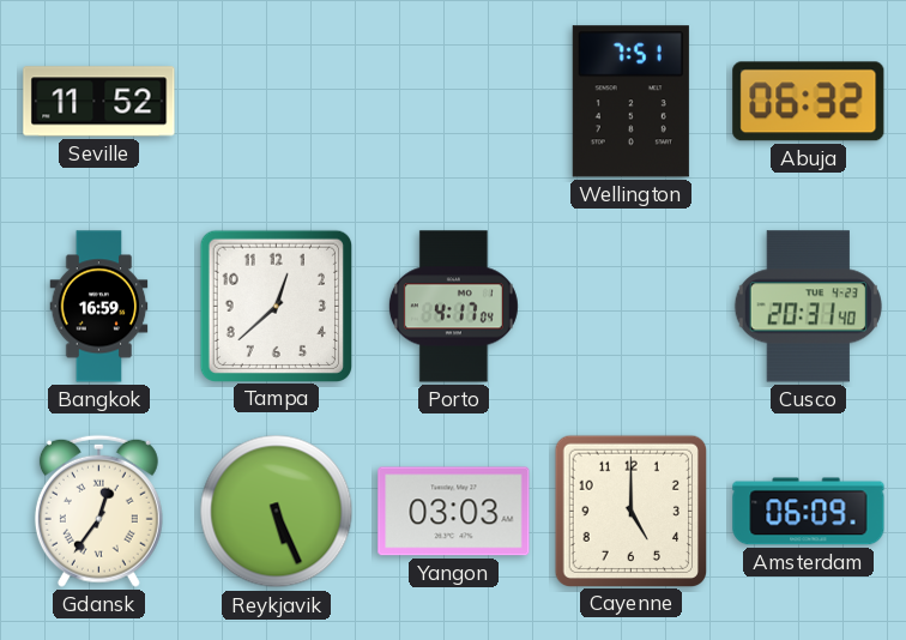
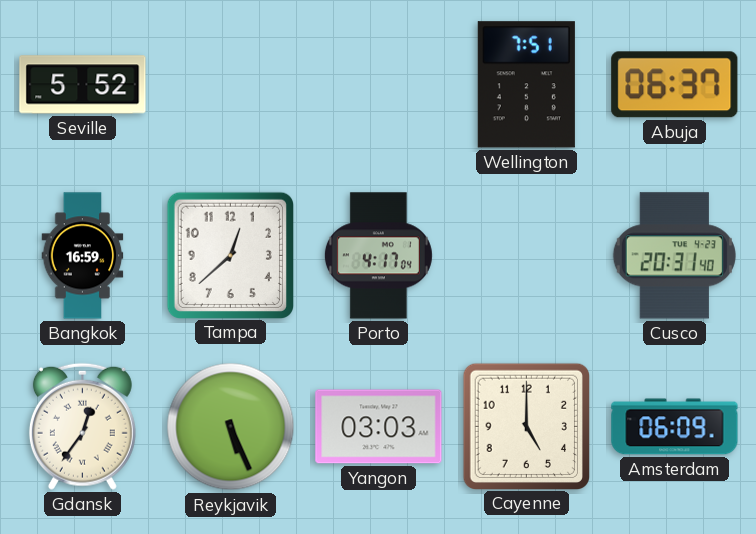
Seville: 11:52 -> 5:52 (83, 85)
Abuja: 06:32 -> 06:37 (675, 85)
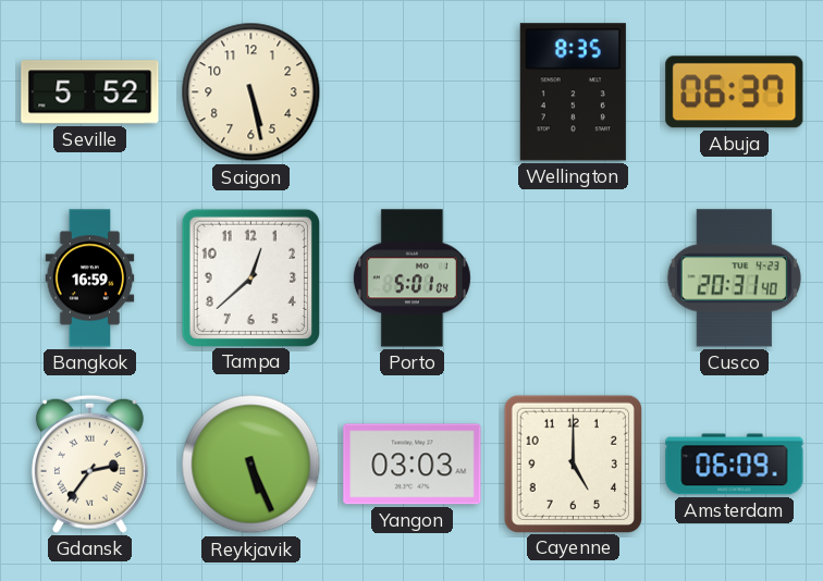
Saigon: none -> 5:28 (251, 92)
Wellington: 7:51 -> 8:35 (573, 92)
Porto: 4:17 -> 5:01 (411, 279)
Gdansk: 12:36 -> 2:36 (89, 463)
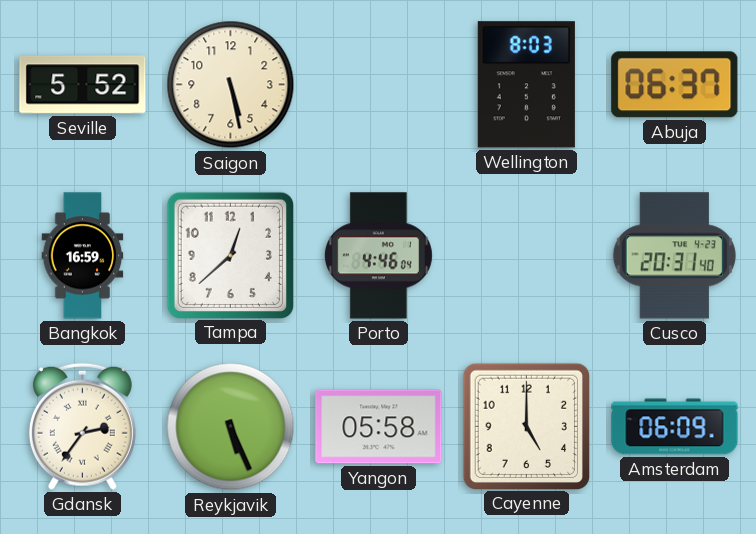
Wellington: 8:35 -> 8:03 (526, 85)
Porto: 5:01 -> 4:46 (378, 256)
Yangon: 03:03 -> 05:58 (379, 427)
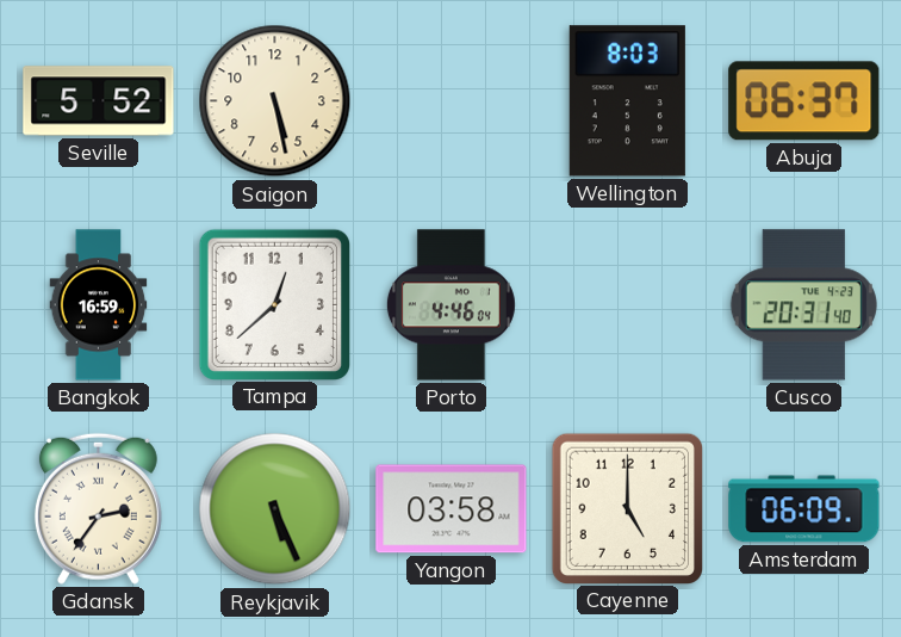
Yangon: 05:58 -> 03:58 (452, 509)
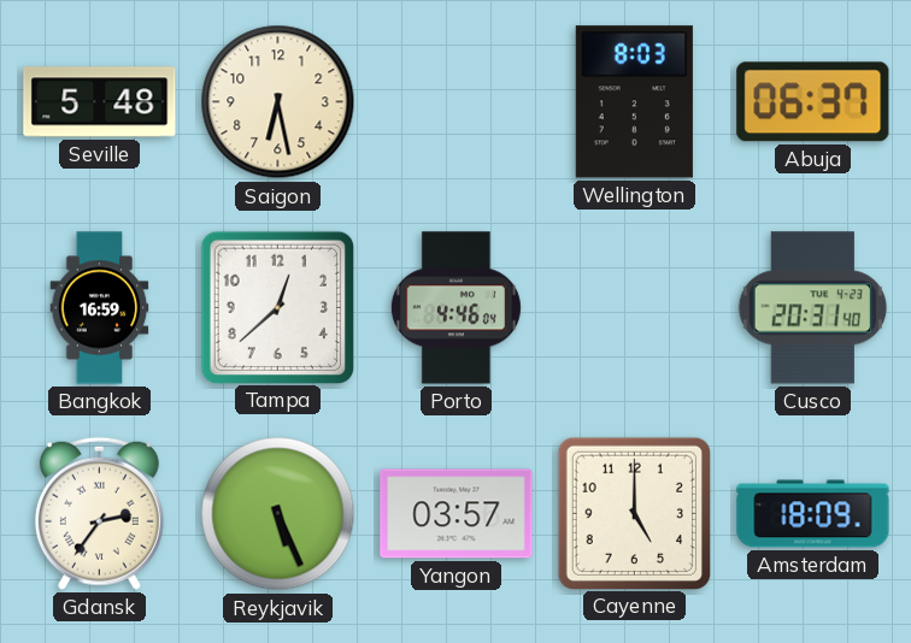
Seville: 5:52 -> 5:48 (100, 102)
Saigon: 5:28 -> 6:28 (278, 102)
Yangon: 03:58 -> 03:57 (457, 514)
Amsterdam: 06:09 -> 18:09 (813, 514)
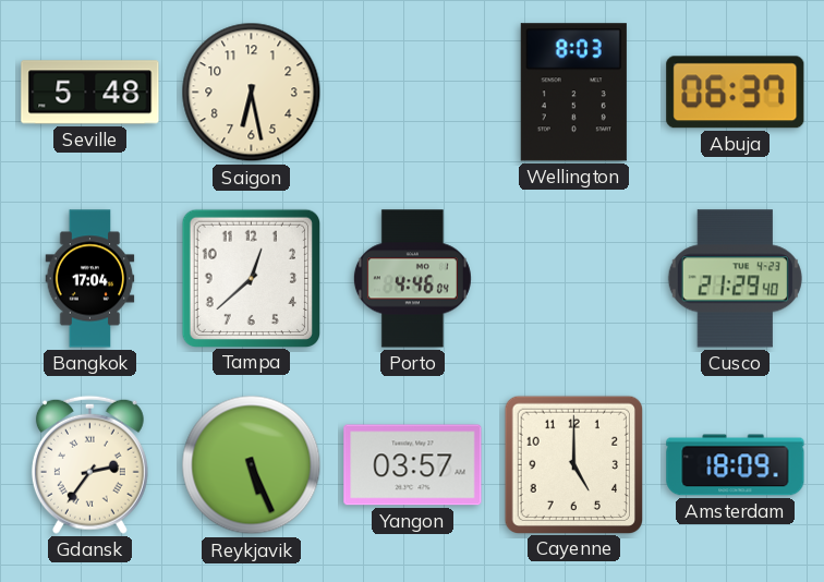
Bangkok: 16:59 -> 17:04 (90, 279)
Cusco: 20:31 -> 21:29 (735, 279)
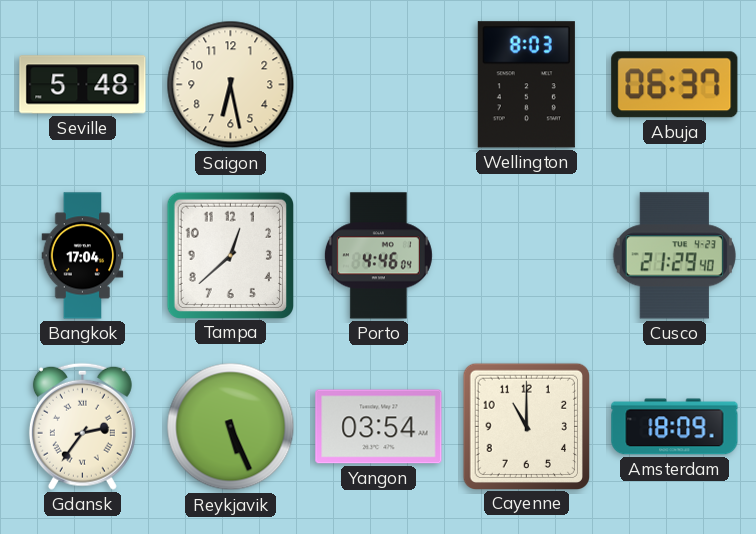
Yangon: 03:57 -> 03:54 (379, 427)
Cayenne: 5:00 -> 11:00 (526, 426)
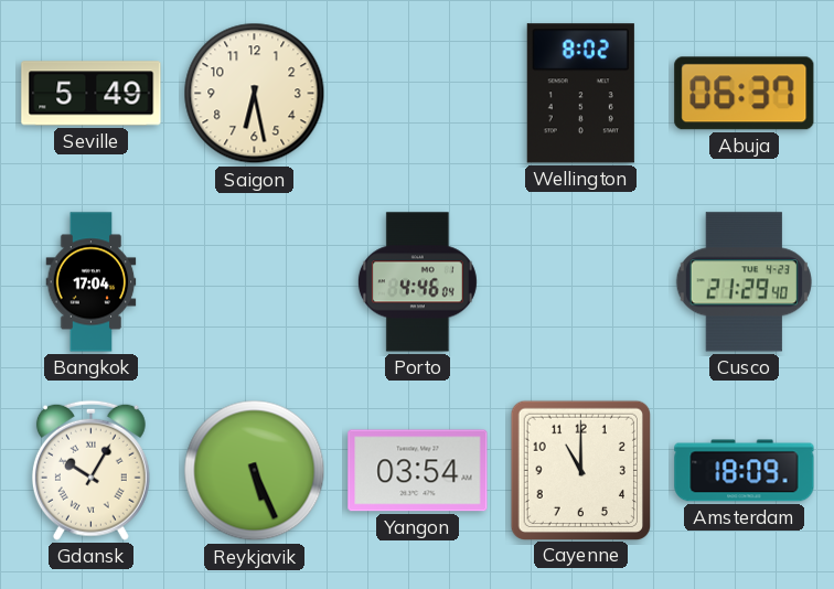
Seville: 5:48 -> 5:49 (92, 94)
Wellington: 8:03 -> 8:02 (580, 94)
Tampa: 12:38 -> none (230, 255)
Gdansk: 2:36 -> 10:05 (90, 470)
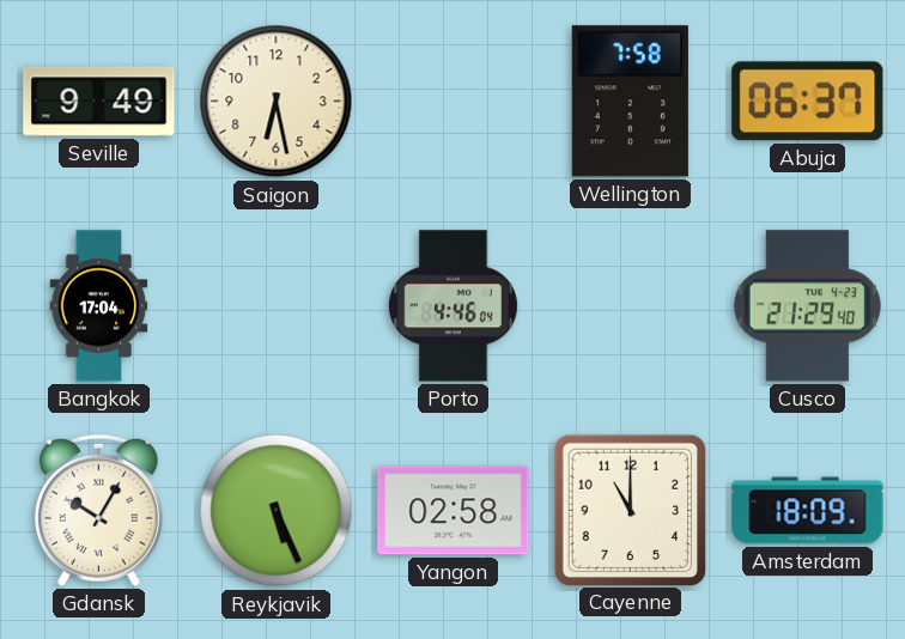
Seville: 5:49 -> 9:49 (99, 102)
Wellington: 8:02 -> 7:58 (630, 102)
Yangon: 03:54 -> 02:58 (454, 511)
